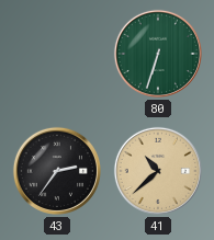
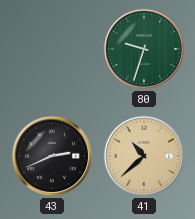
80: 6:33 -> 9:33 (144, 49)
43: 2:36 -> 2:41 (52, 156)
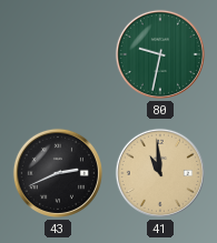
80: 9:33 -> 9:32 (160, 54)
41: 10:38 -> 10:59 (160, 173)
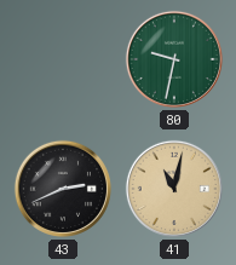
41: 10:59 -> 11:02 (174, 189)
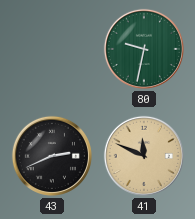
41: 11:02 -> 11:49 (144, 156)
